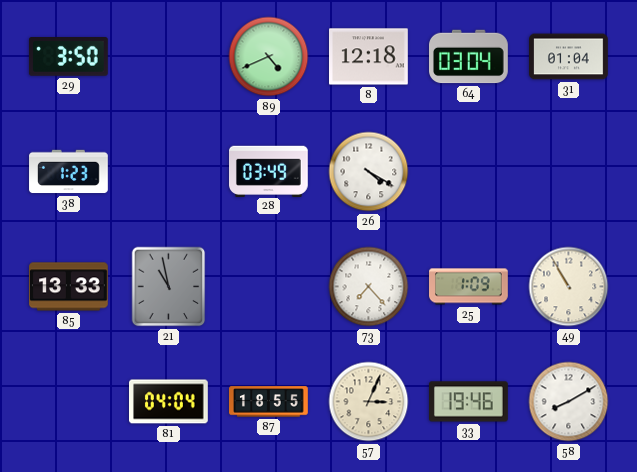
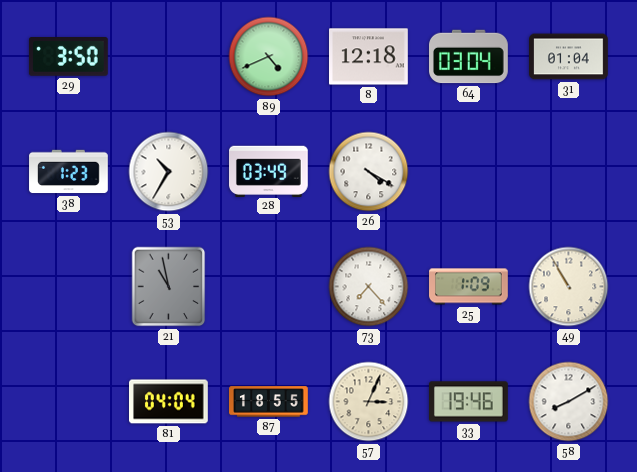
53: none -> 10:35 (169, 172)
85: 13:33 -> none (69, 287)
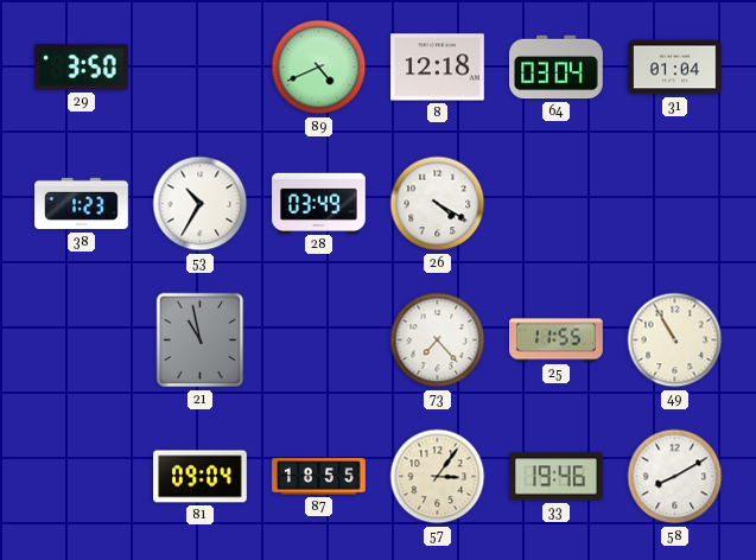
25: 1:09 -> 11:55 (557, 341)
81: 04:04 -> 09:04 (201, 477)
57: 3:04 -> 3:06 (438, 477)
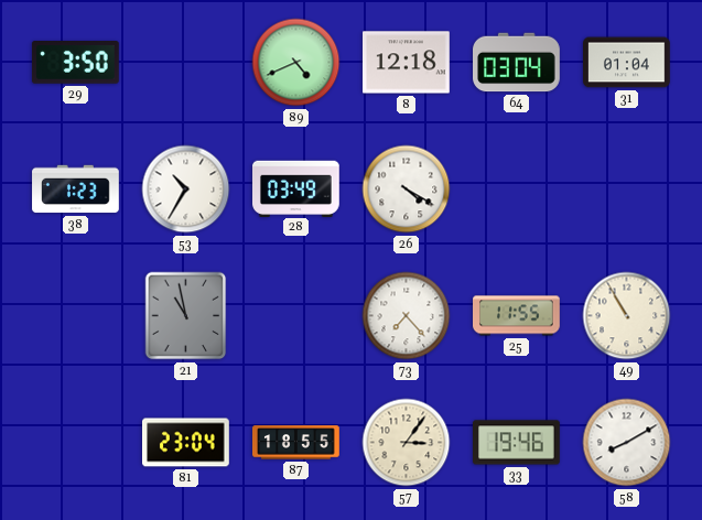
81: 09:04 -> 23:04 (186, 443)
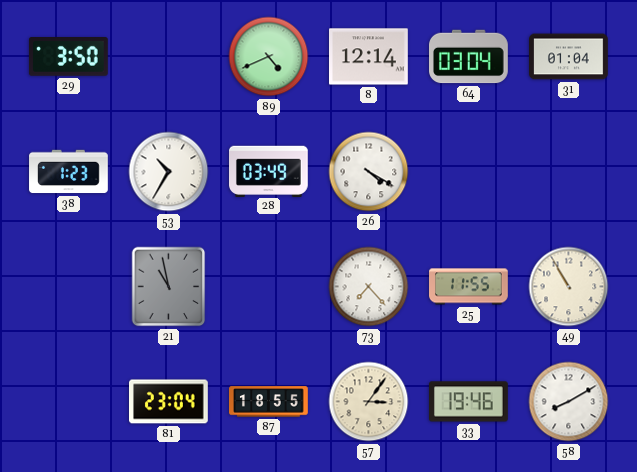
8: 12:18 -> 12:14 (369, 57)
